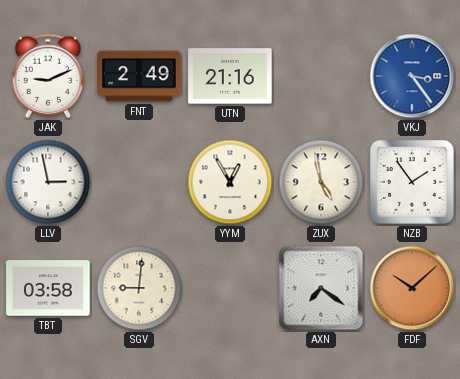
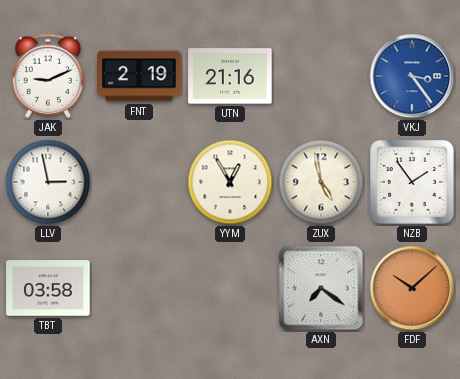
FNT: 2:49 -> 2:19 (139, 76)
SGV: 9:01 -> none (139, 288)
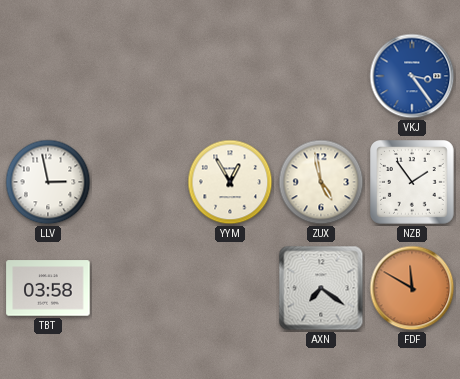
JAK: 9:11 -> none (48, 76)
FNT: 2:19 -> none (139, 76)
UTN: 21:16 -> none (230, 76)
FDF: 10:08 -> 11:50 (412, 288)
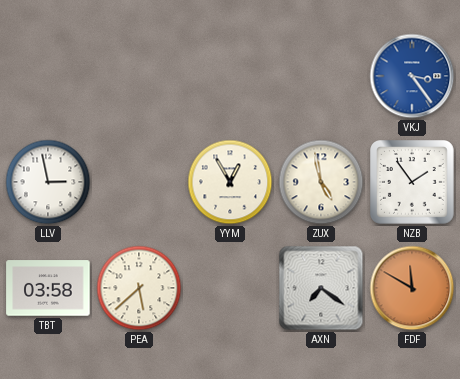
PEA: none -> 5:38 (139, 288)
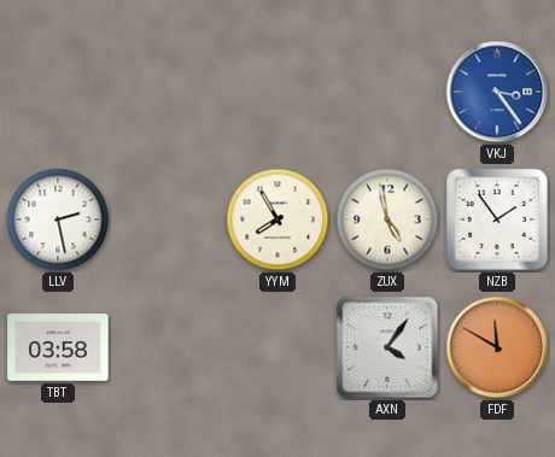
LLV: 2:58 -> 2:28 (58, 219)
YYM: 12:55 -> 7:55 (277, 219)
PEA: 5:38 -> none (139, 288)
AXN: 7:21 -> 4:06 (387, 347)
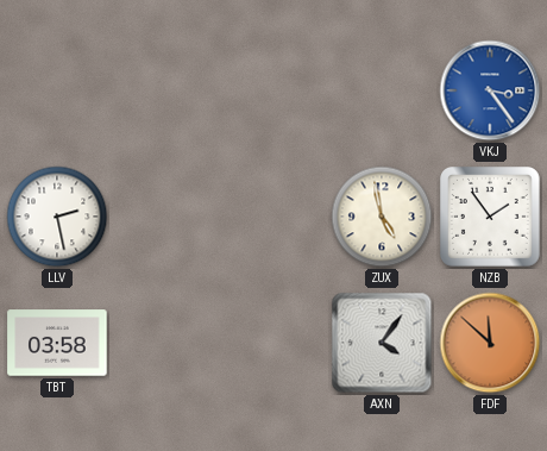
YYM: 7:55 -> none (277, 219)
FDF: 11:50 -> 11:52 (490, 343)
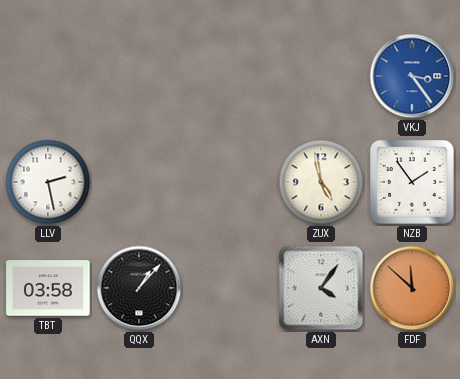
QQX: none -> 1:07 (139, 288)
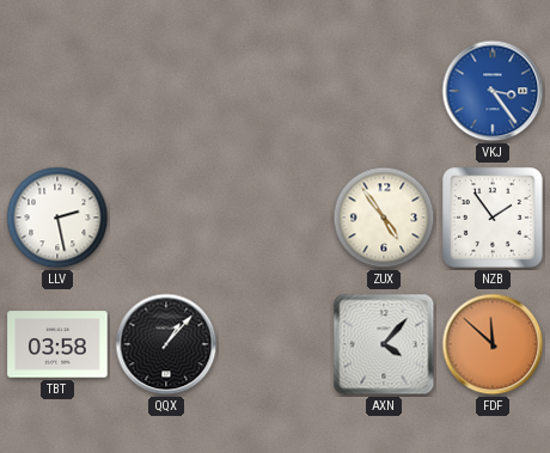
ZUX: 4:58 -> 4:54 (384, 218)
AXN: 4:06 -> 4:07 (384, 344)
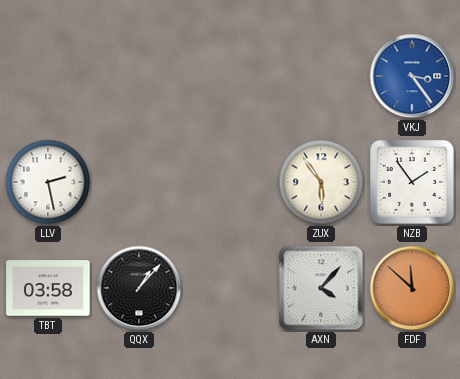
ZUX: 4:54 -> 5:54 (321, 182)
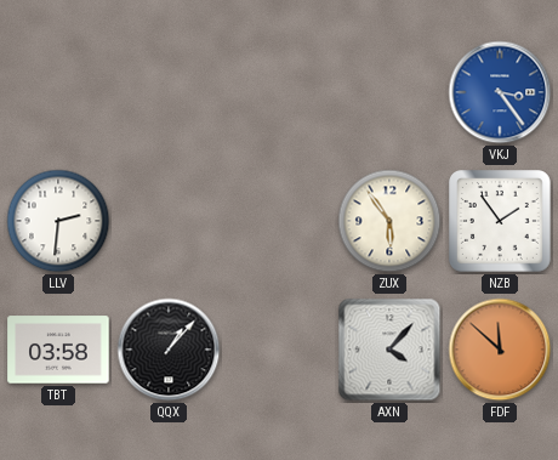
LLV: 2:28 -> 2:31 (58, 221)
